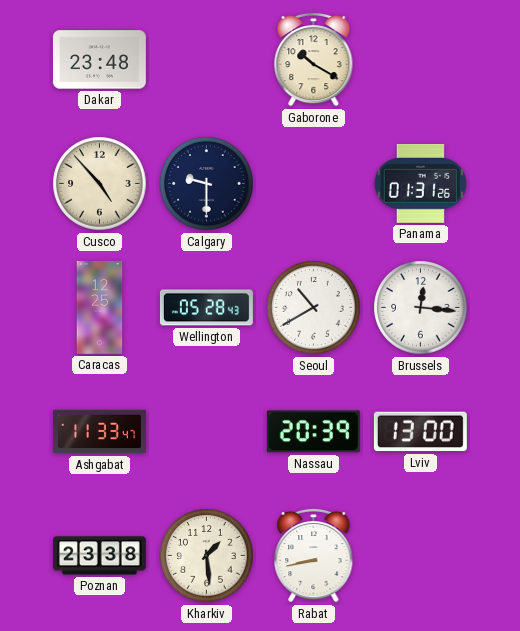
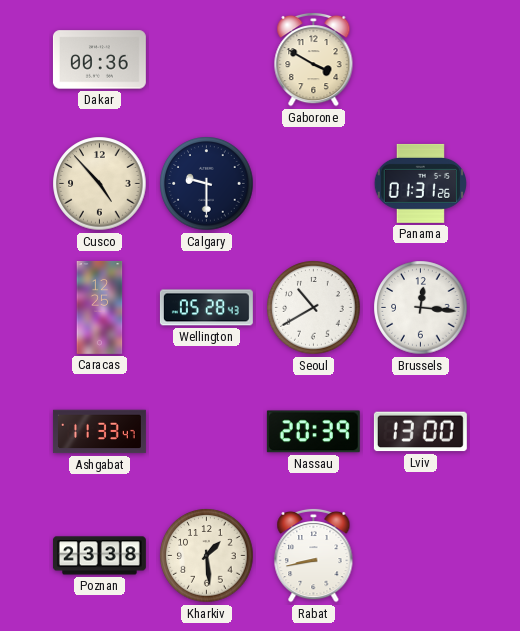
Dakar: 23:48 -> 00:36 (99, 60)
Gaborone: 10:20 -> 3:50 (314, 59)
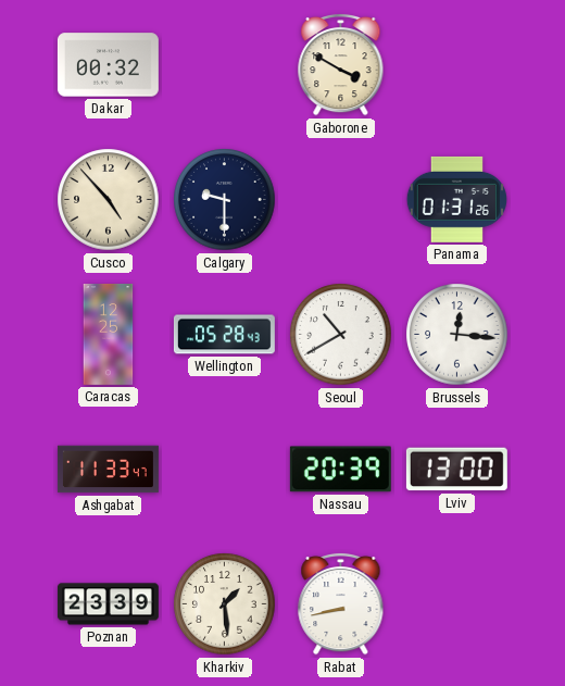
Dakar: 00:36 -> 00:32 (108, 65)
Poznan: 23:38 -> 23:39 (108, 604)
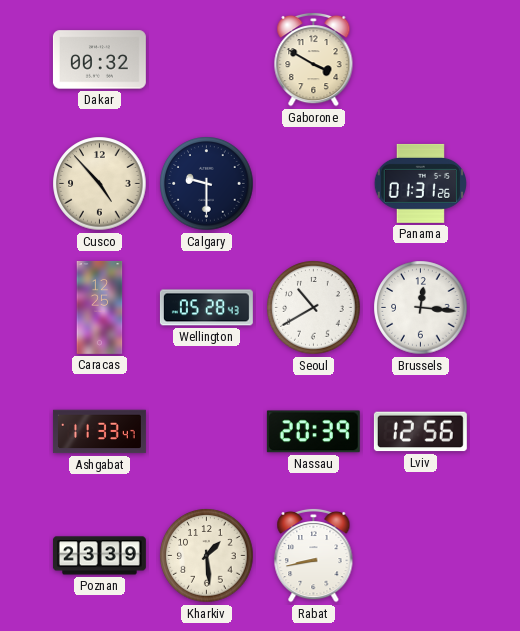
Lviv: 13:00 -> 12:56 (420, 432)
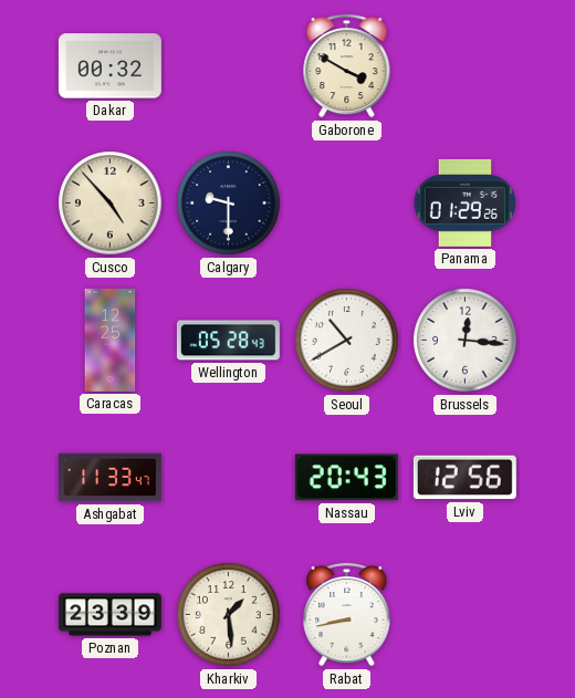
Panama: 01:31 -> 01:29 (464, 202)
Nassau: 20:39 -> 20:43 (346, 478)
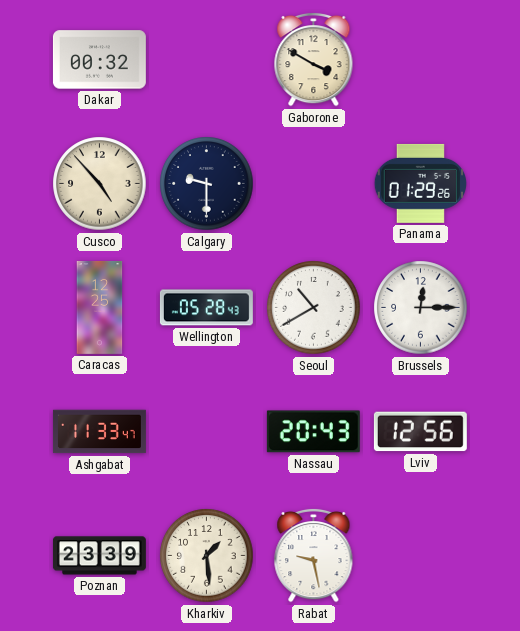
Brussels: 12:16 -> 12:15 (421, 308)
Rabat: 8:43 -> 9:28 (314, 555)
